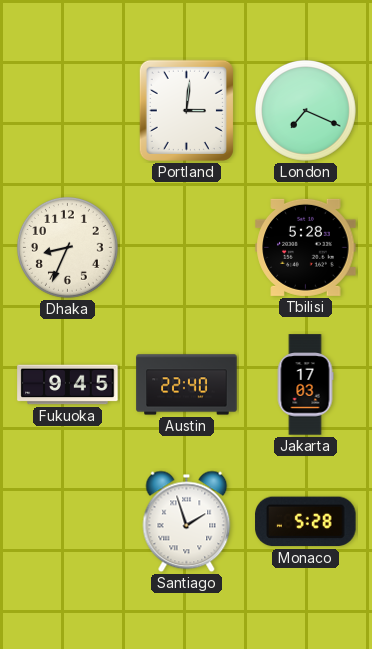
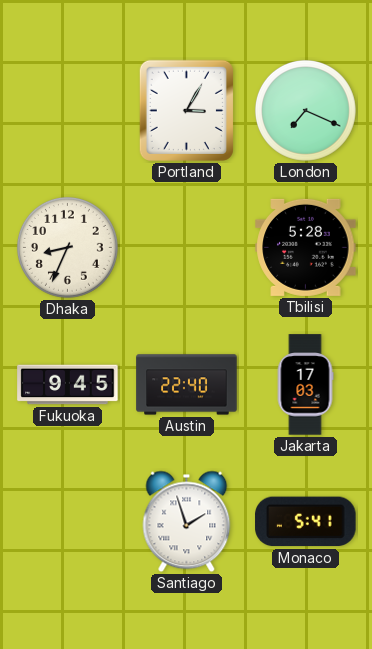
Portland: 3:01 -> 3:05 (186, 110)
Monaco: 5:28 -> 5:41 (306, 522)
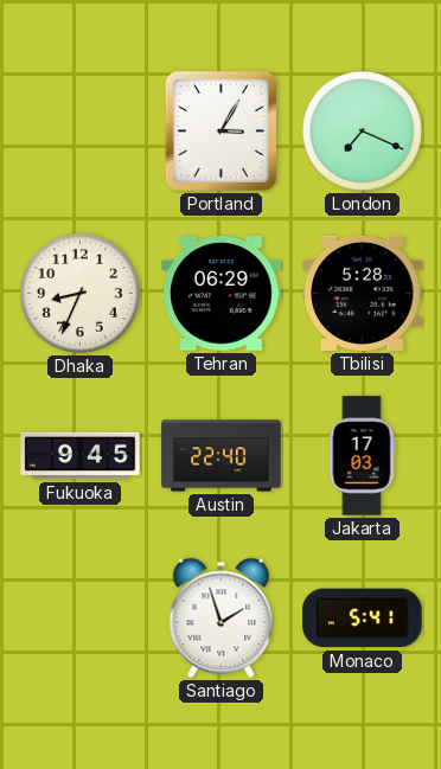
Tehran: none -> 06:29 (222, 294)
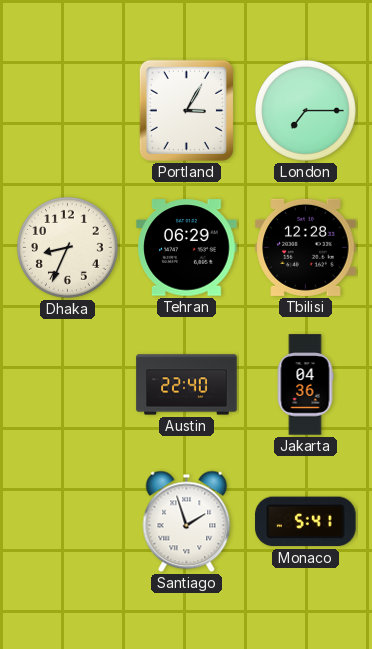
London: 7:19 -> 7:15 (305, 110)
Tbilisi: 5:28 -> 12:28 (306, 247)
Fukuoka: 9:45 -> none (81, 456)
Jakarta: 17:03 -> 04:36 (305, 385)
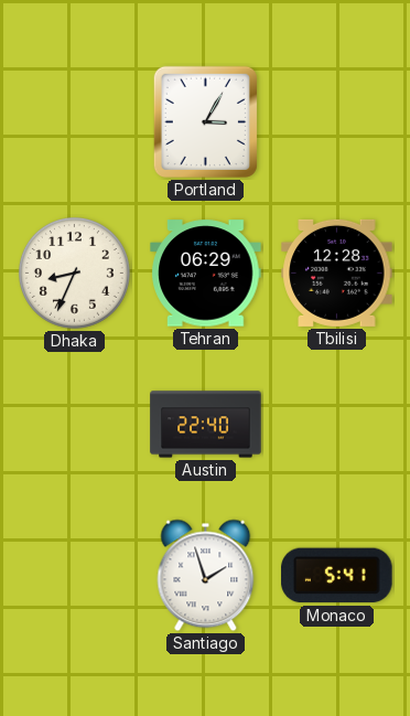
London: 7:15 -> none (305, 110)
Jakarta: 04:36 -> none (305, 385)
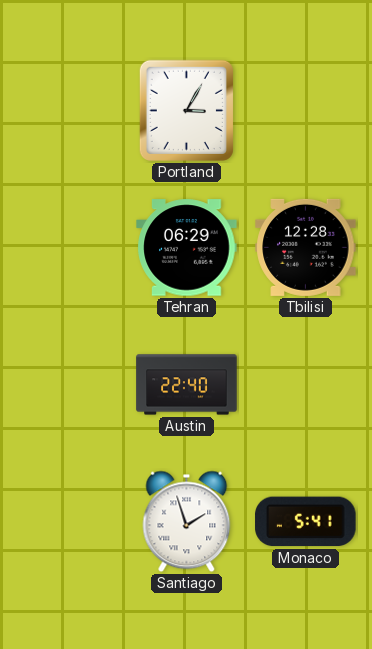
Dhaka: 8:34 -> none (74, 272)
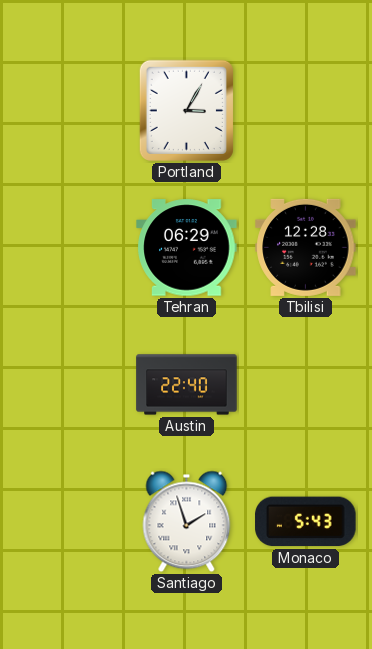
Monaco: 5:41 -> 5:43 (306, 522)
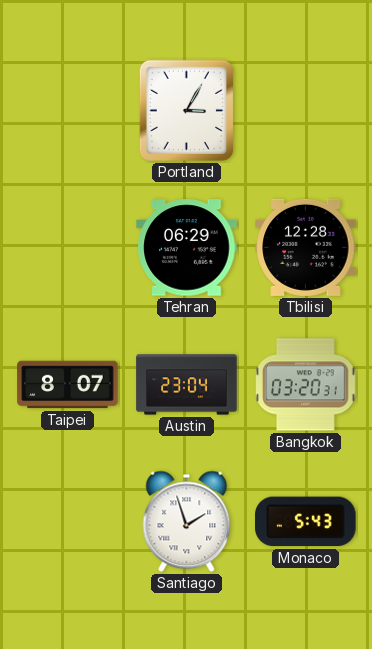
Taipei: none -> 8:07 (68, 385)
Austin: 22:40 -> 23:04 (187, 385)
Bangkok: none -> 03:20 (306, 385)
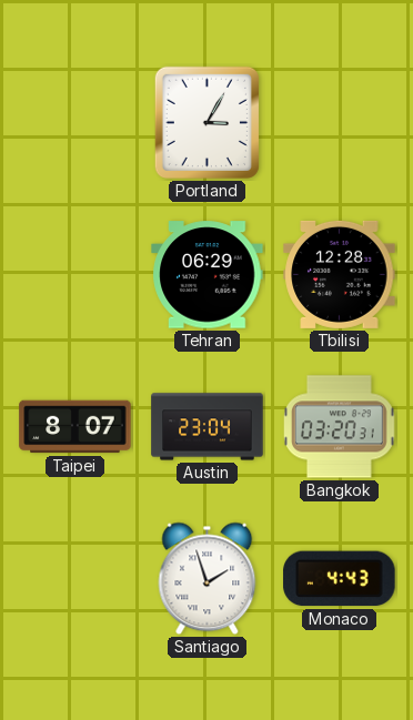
Monaco: 5:43 -> 4:43 (340, 579)
